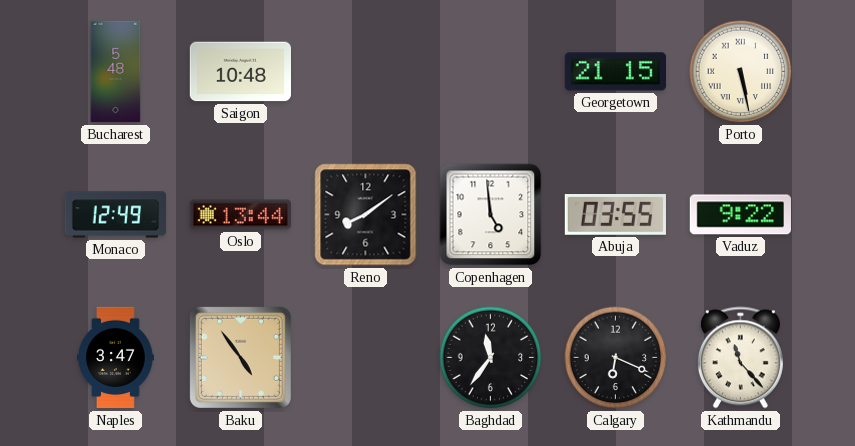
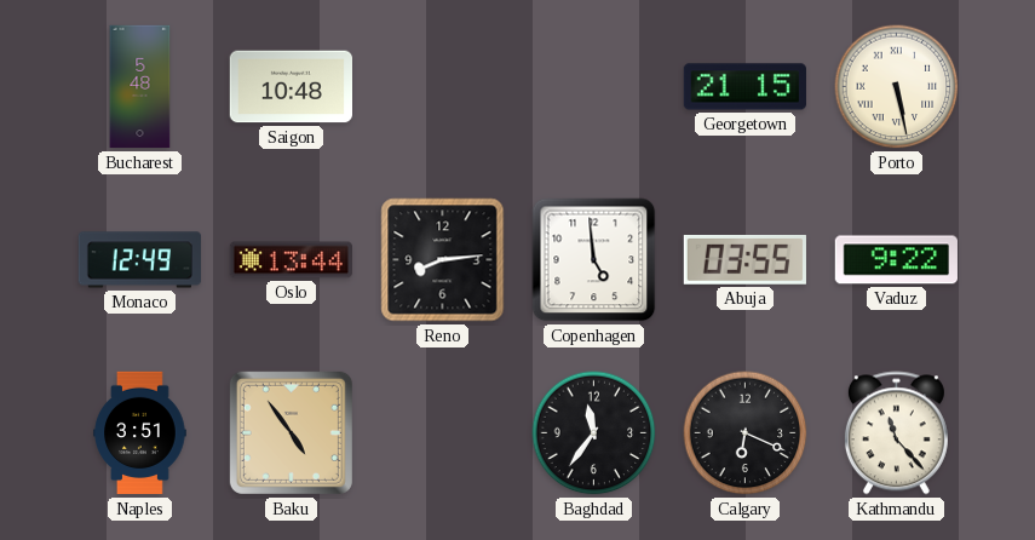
Reno: 8:09 -> 8:14 (443, 260)
Naples: 3:47 -> 3:51 (140, 433)
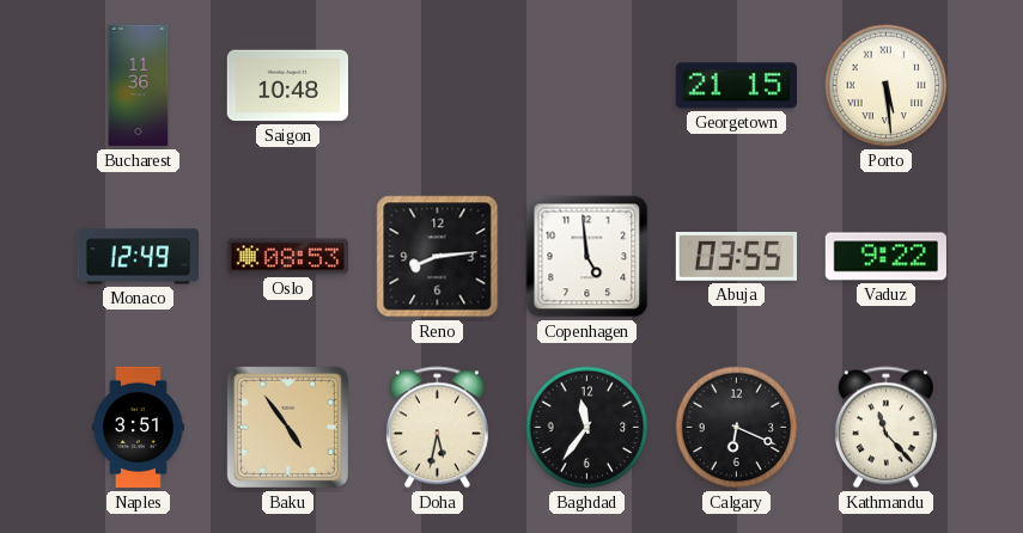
Bucharest: 5:48 -> 11:36 (139, 86)
Porto: 5:28 -> 5:29 (887, 86)
Oslo: 13:44 -> 08:53 (287, 257)
Doha: none -> 5:32 (437, 428)
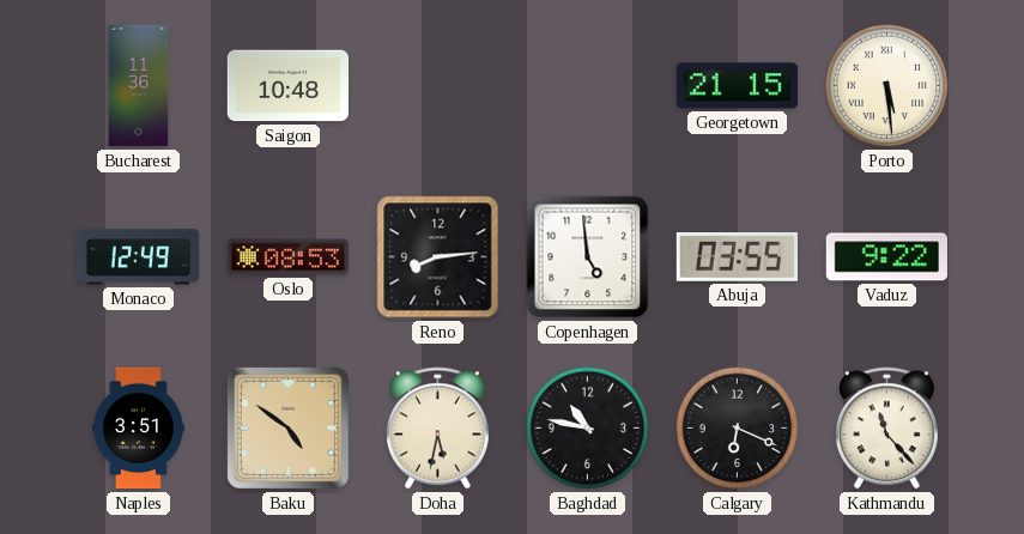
Baku: 4:54 -> 4:51 (287, 427)
Baghdad: 11:36 -> 10:47 (588, 429)
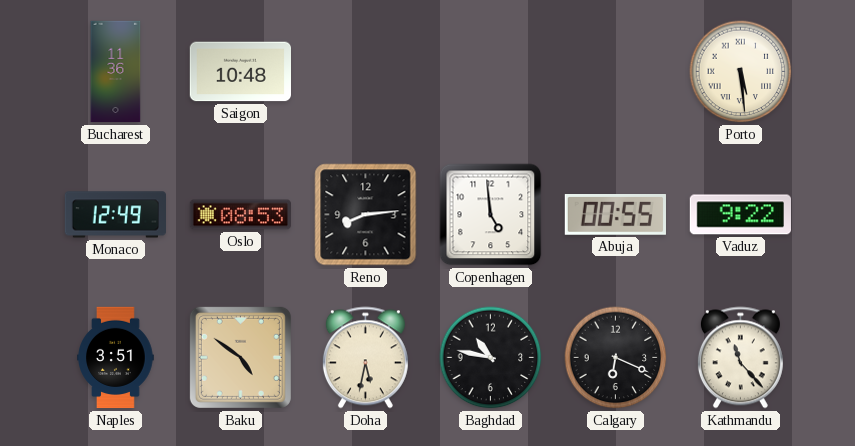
Georgetown: 21:15 -> none (737, 86)
Abuja: 03:55 -> 00:55 (615, 215)
